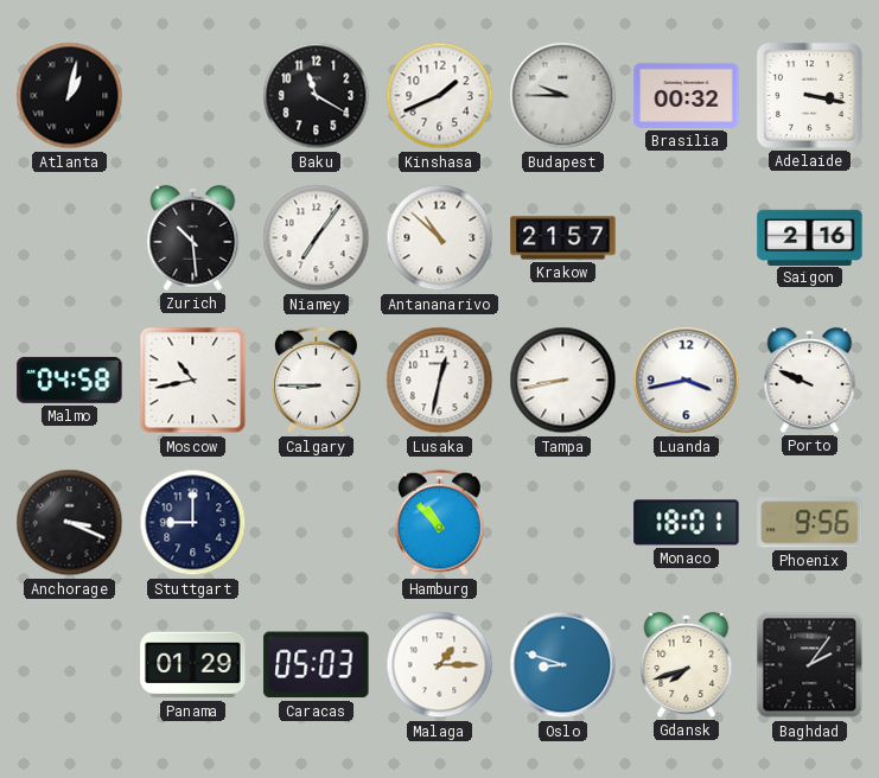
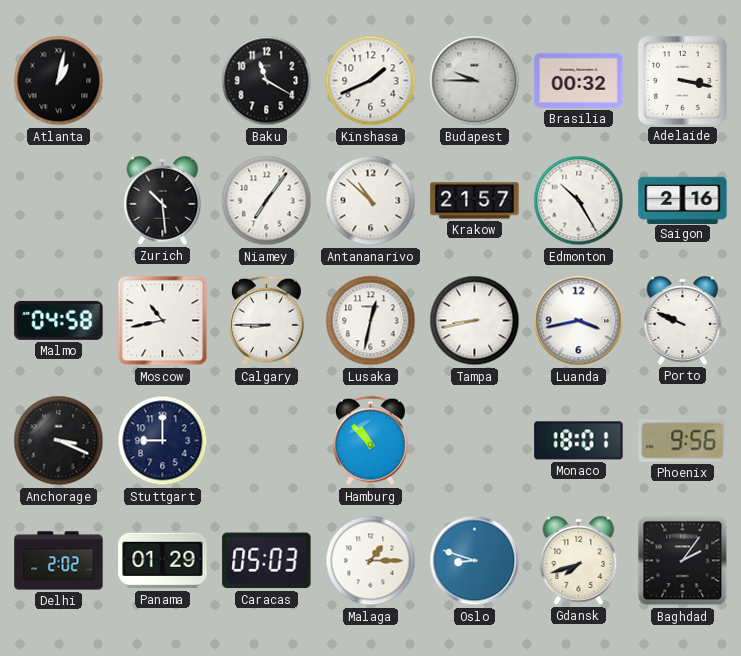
Edmonton: none -> 10:25 (579, 201)
Delhi: none -> 2:02 (59, 561)
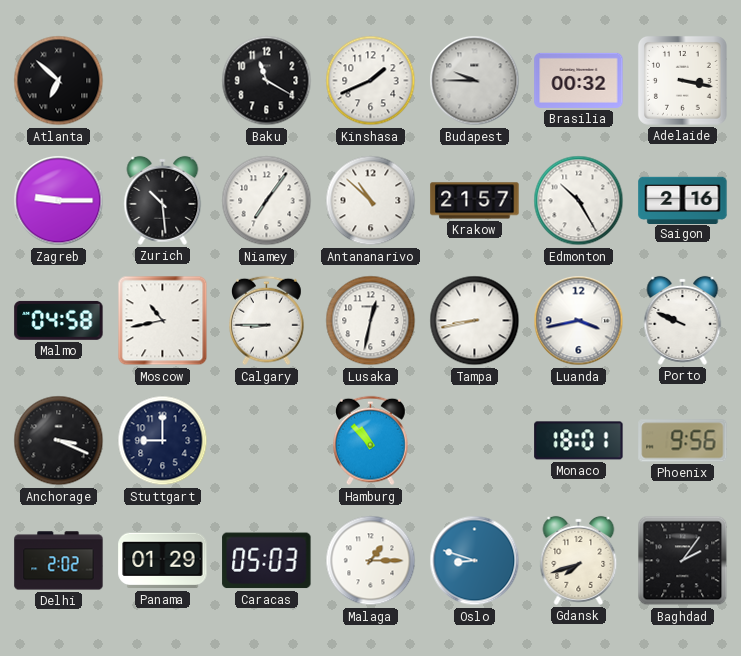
Atlanta: 1:02 -> 6:52 (59, 81)
Zagreb: none -> 9:15 (59, 201)
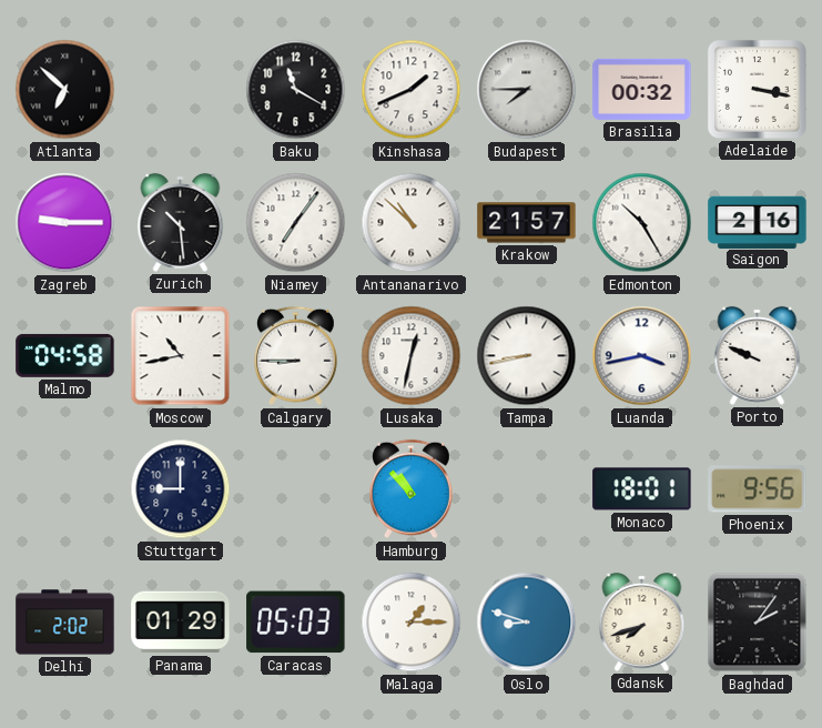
Budapest: 9:45 -> 7:45 (527, 90)
Anchorage: 3:19 -> none (59, 441)
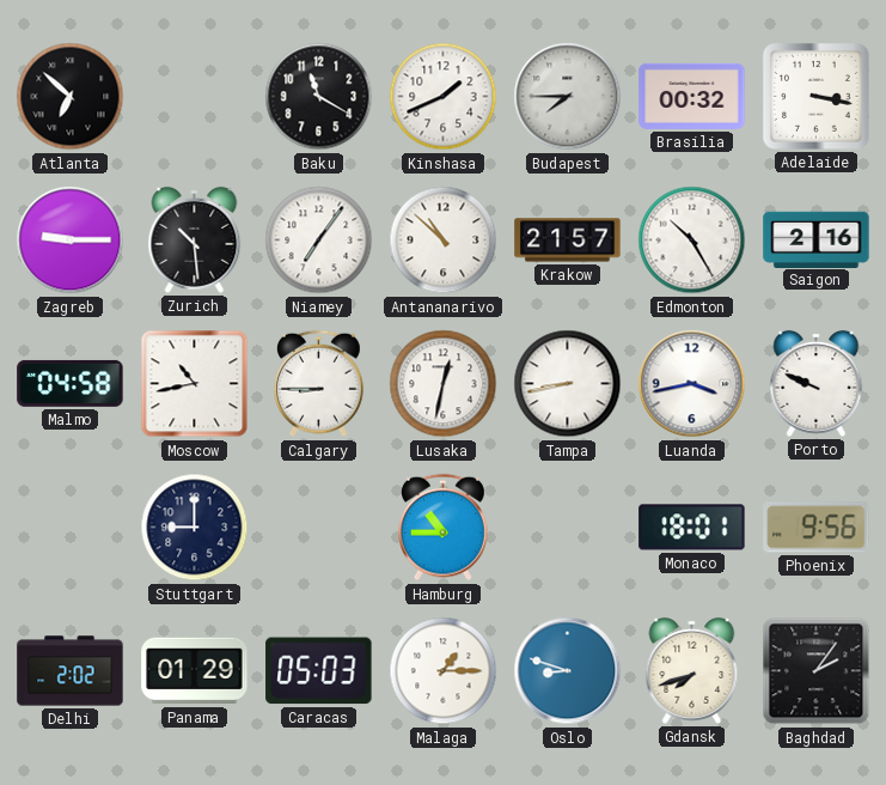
Hamburg: 10:53 -> 10:45 (444, 528)
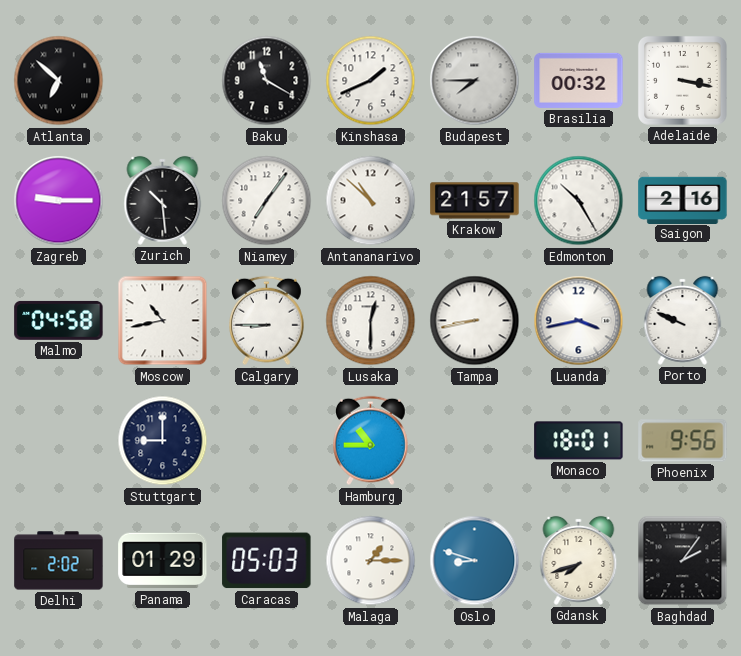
Lusaka: 12:32 -> 12:30 (371, 321)
